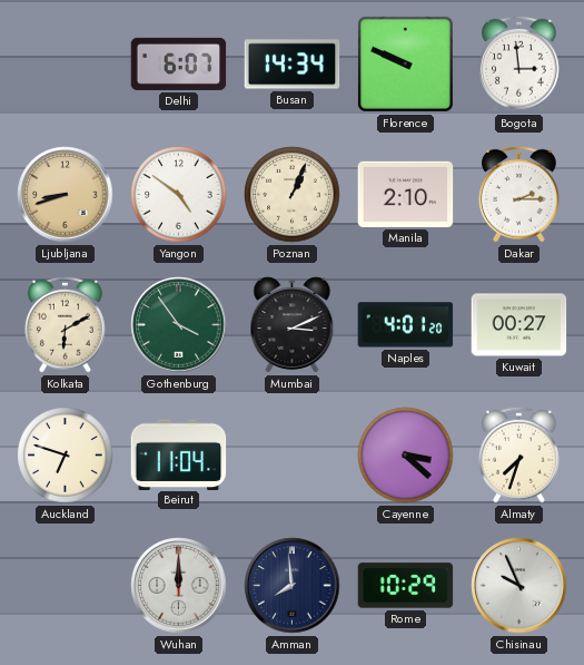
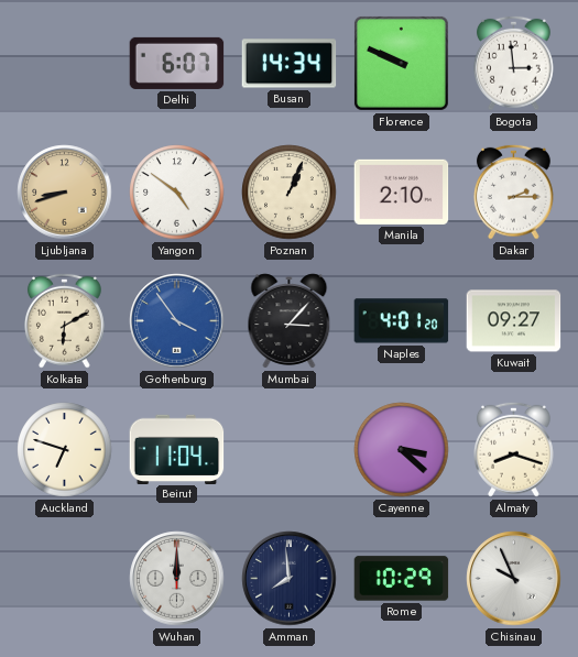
Gothenburg dial: green -> blue (177, 321)
Mumbai: 3:11 -> 3:07 (290, 321)
Kuwait: 00:27 -> 09:27 (514, 321)
Almaty: 7:33 -> 8:18 (514, 449)
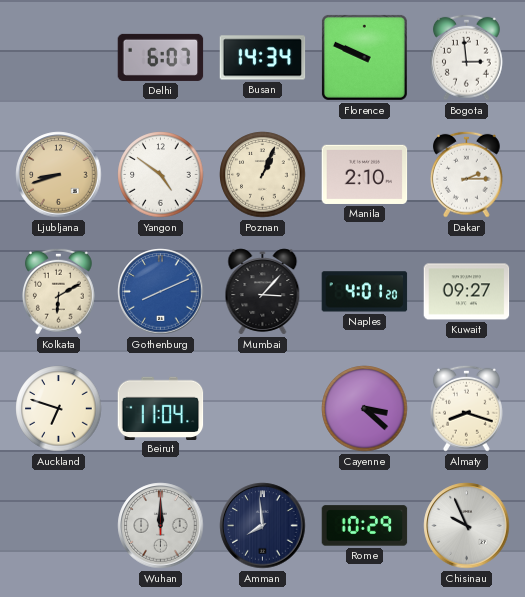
Gothenburg: 3:54 -> 8:11 (161, 292)
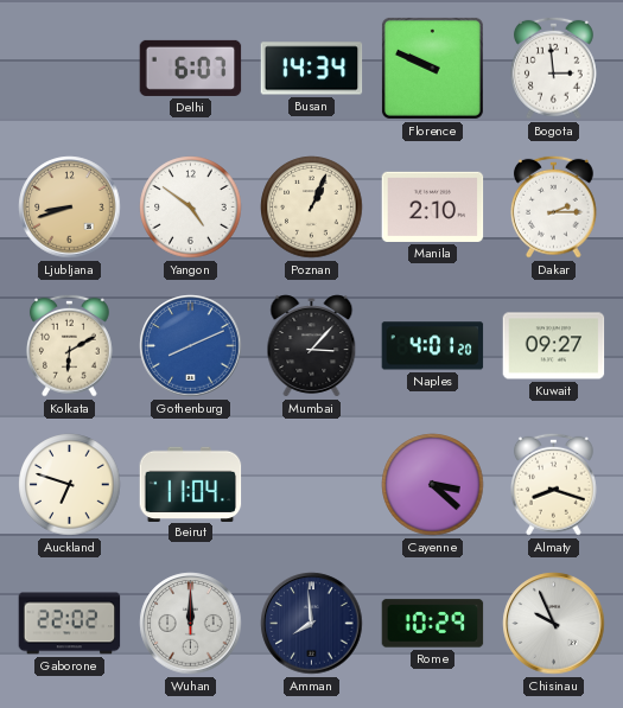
Gaborone: none -> 22:02 (70, 624)
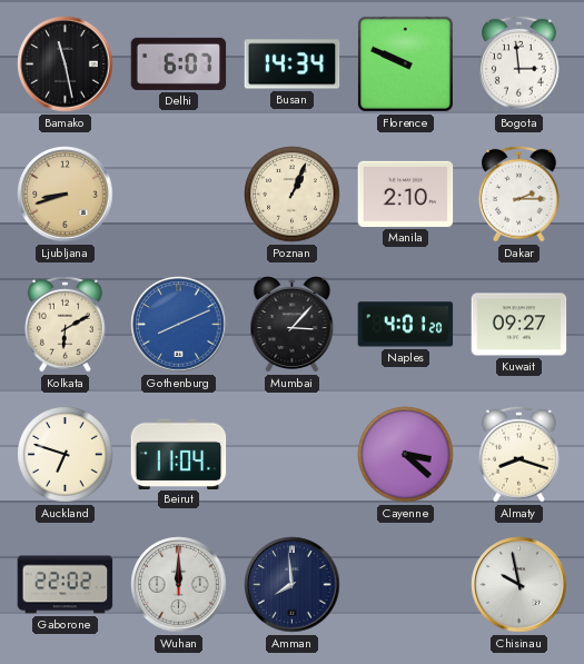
Bamako: none -> 11:28 (66, 65)
Yangon: 4:51 -> none (191, 208)
Rome: 10:29 -> none (433, 624)
Chisinau: 9:56 -> 9:58 (519, 585)
